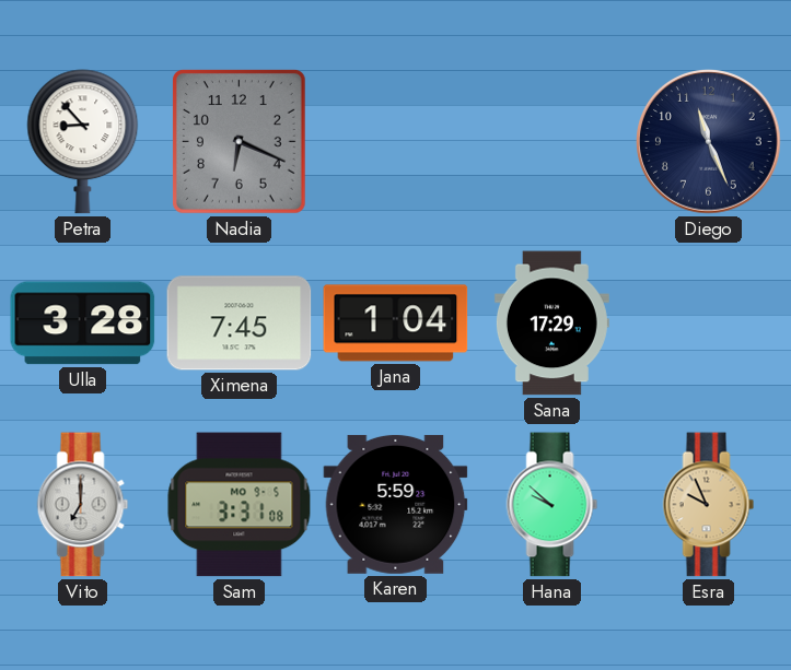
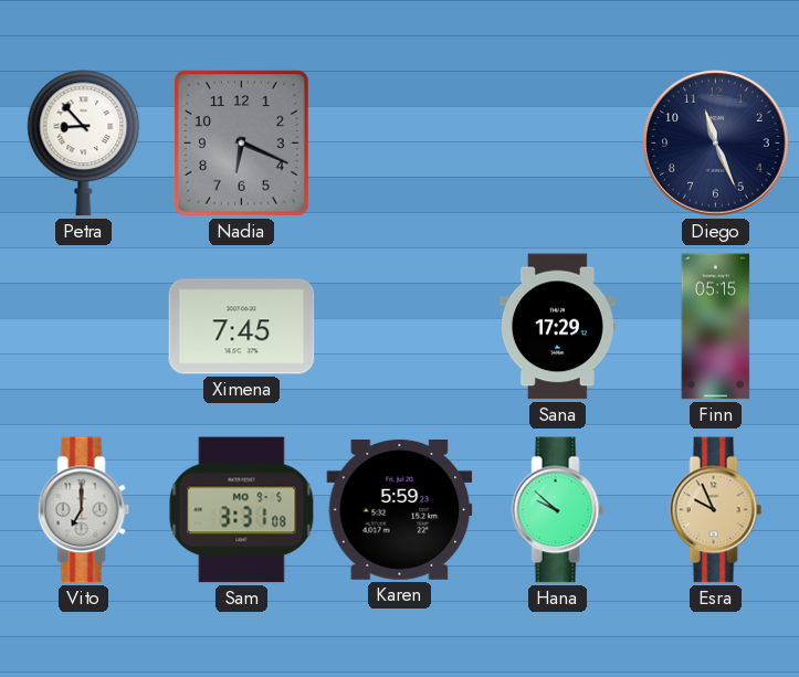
Ulla: 3:28 -> none (83, 324)
Jana: 1:04 -> none (396, 324)
Finn: none -> 05:15 (716, 327)
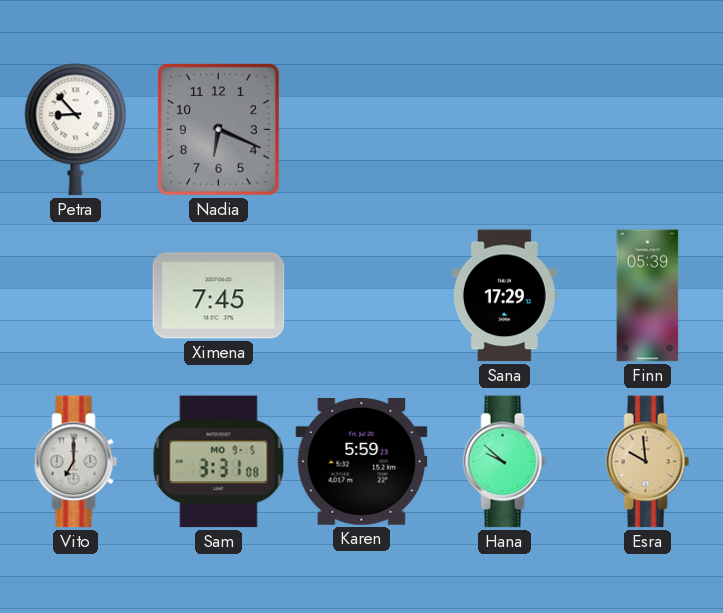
Diego: 11:26 -> none (716, 144)
Finn: 05:15 -> 05:39 (648, 296)
Esra: 9:56 -> 9:59 (648, 462)
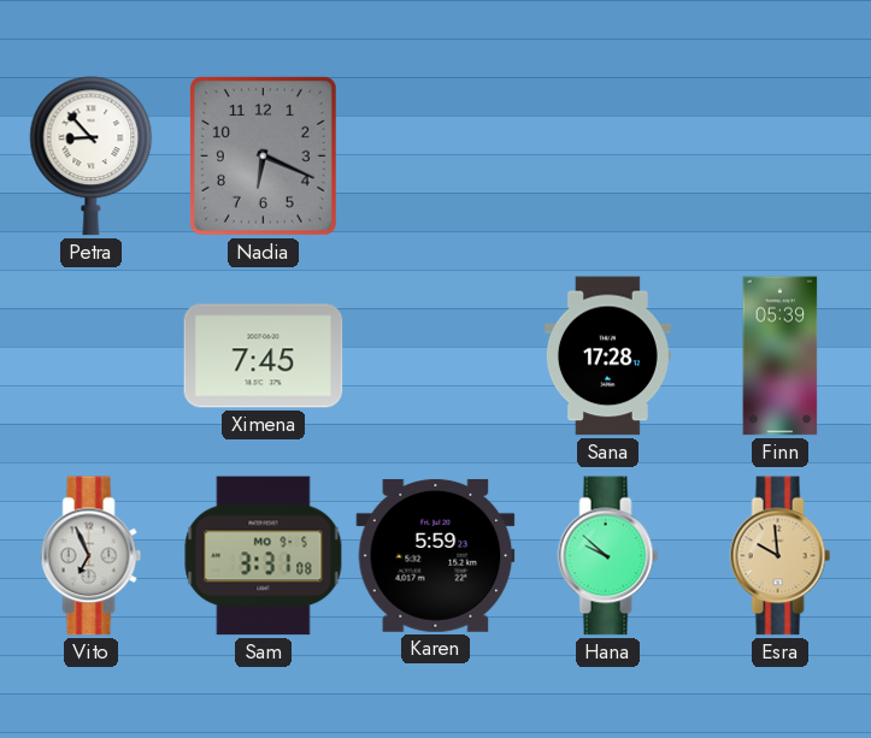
Sana: 17:29 -> 17:28 (607, 356)
Vito: 7:00 -> 6:56 (92, 556)
